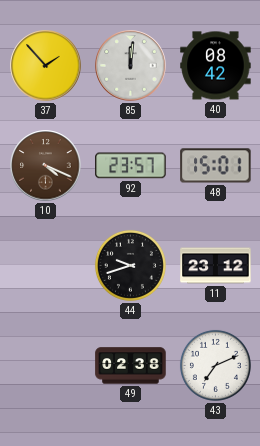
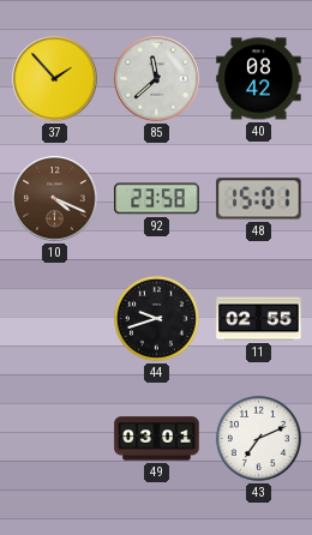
85: 12:01 -> 11:38 (157, 79)
92: 23:57 -> 23:58 (157, 199)
11: 23:12 -> 02:55 (259, 319)
49: 02:38 -> 03:01 (157, 439)
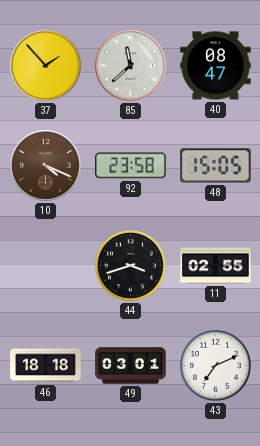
40: 08:42 -> 08:47 (216, 66)
48: 15:01 -> 15:05 (216, 166)
44: 9:42 -> 3:42 (130, 265)
46: none -> 18:18 (46, 366)
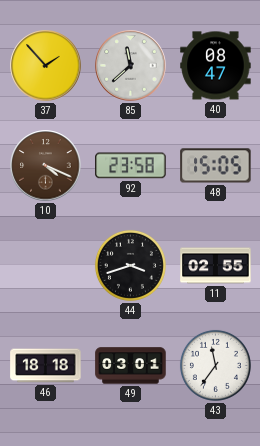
43: 7:11 -> 11:36 (215, 365)
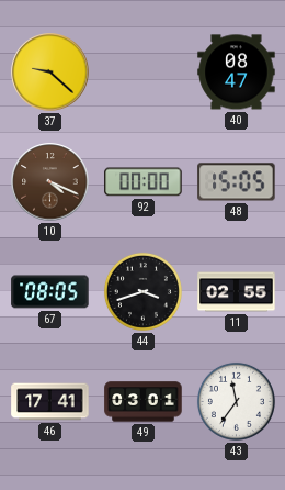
37: 1:53 -> 9:22 (50, 73)
85: 11:38 -> none (131, 66)
92: 23:58 -> 00:00 (144, 182)
67: none -> 08:05 (50, 292)
46: 18:18 -> 17:41 (50, 402)
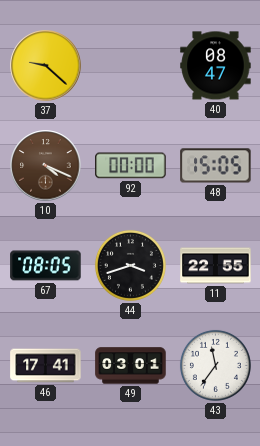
11: 02:55 -> 22:55 (216, 266)
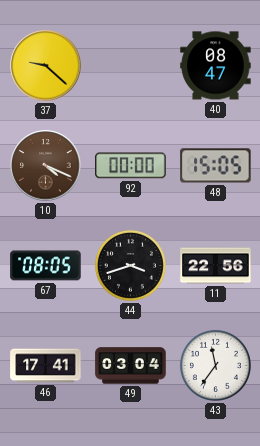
11: 22:55 -> 22:56 (216, 266)
49: 03:01 -> 03:04 (131, 366)
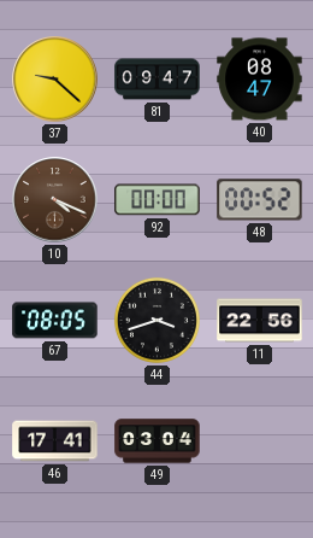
81: none -> 09:47 (158, 80)
48: 15:05 -> 00:52 (260, 200)
43: 11:36 -> none (215, 365)
